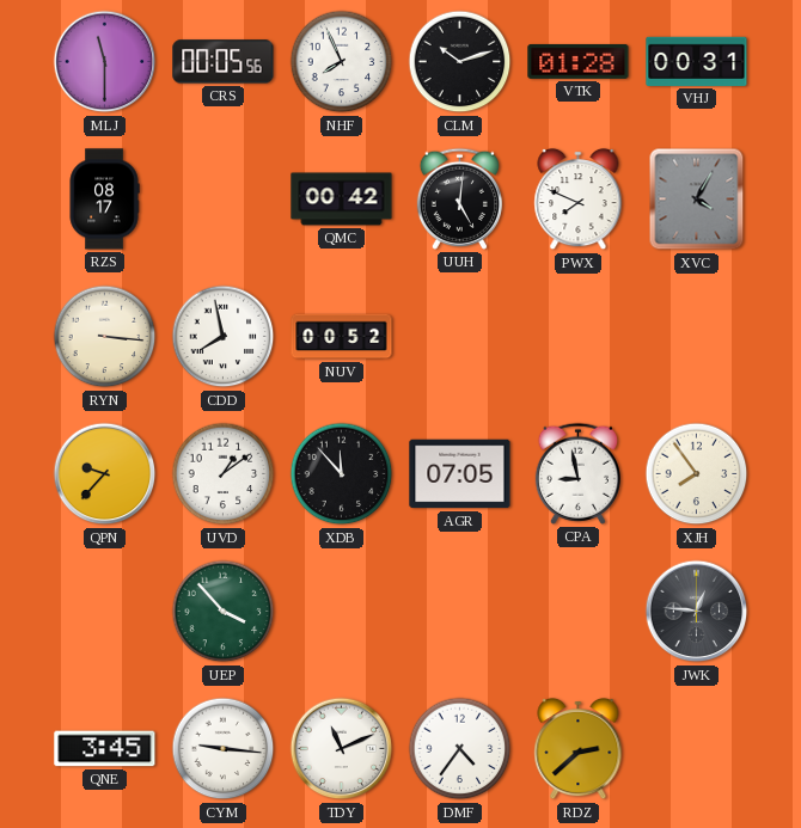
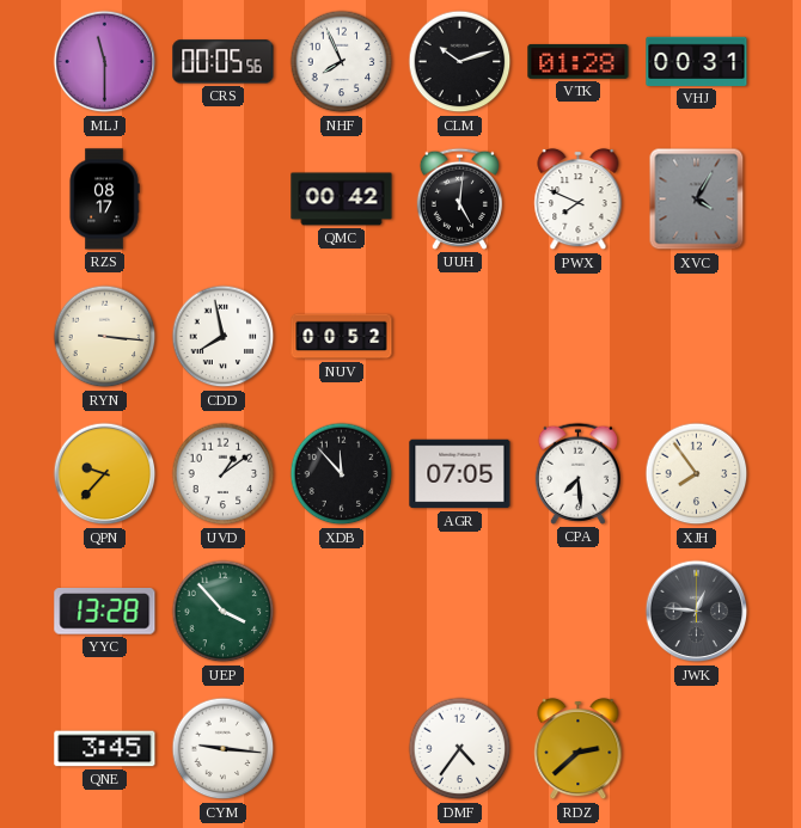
CPA: 8:58 -> 7:29 (577, 473)
YYC: none -> 13:28 (105, 612)
TDY: 11:11 -> none (342, 749)
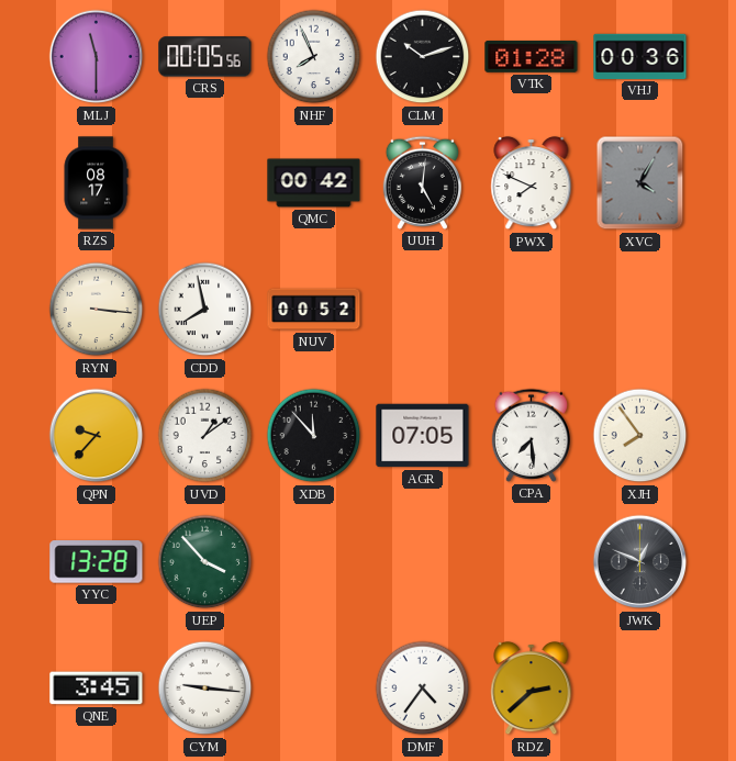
VHJ: 00:31 -> 00:36 (640, 56)
JWK: 12:46 -> 12:49 (640, 562)
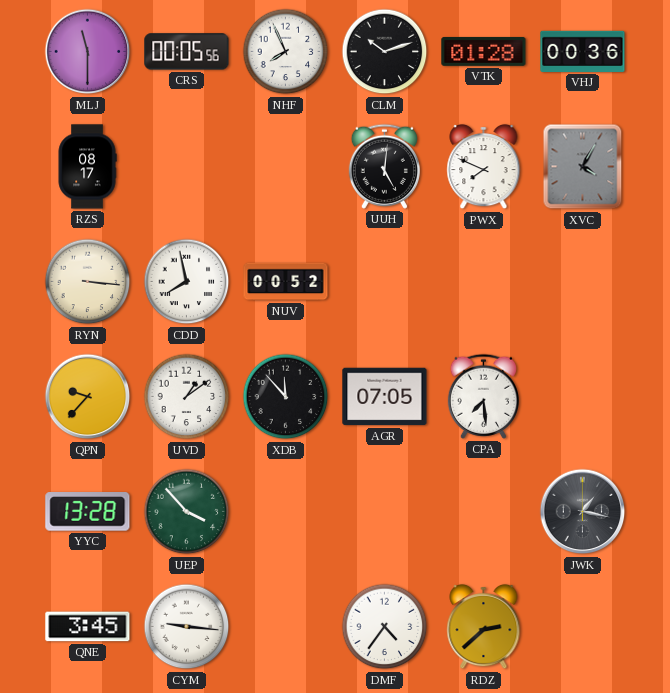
QMC: 00:42 -> none (314, 183)
XJH: 7:54 -> none (640, 436)
JWK: 12:49 -> 1:17 (583, 512)
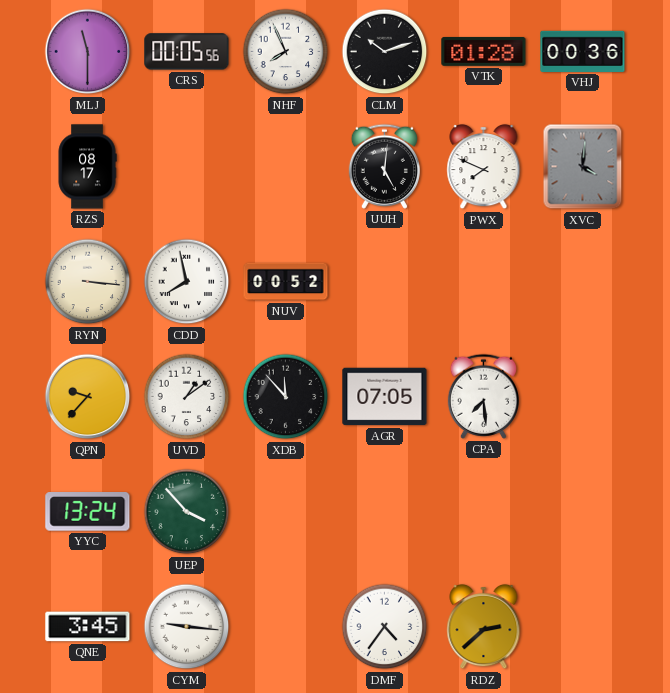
XVC: 4:05 -> 4:01 (583, 167)
YYC: 13:28 -> 13:24 (88, 512)
JWK: 1:17 -> none (583, 512)
